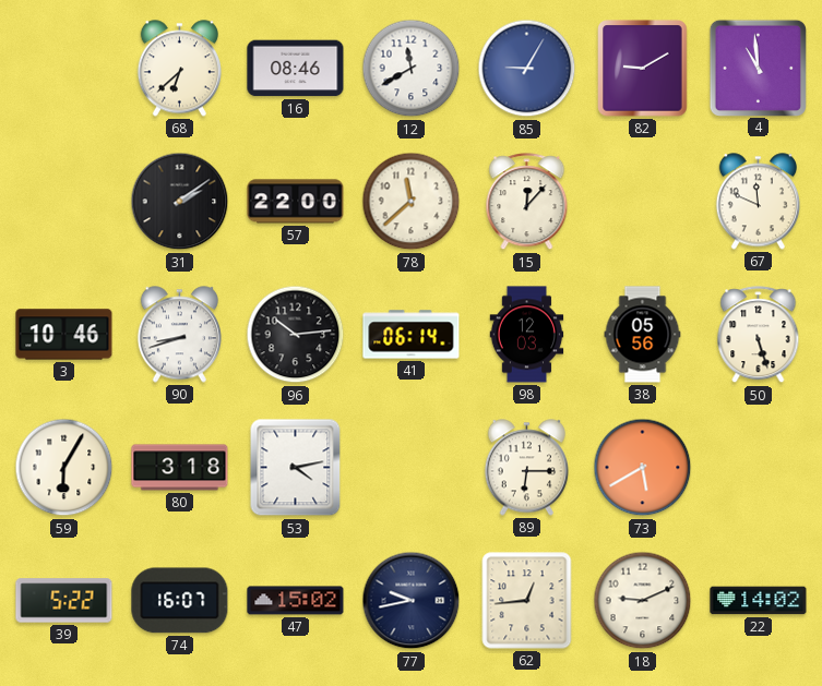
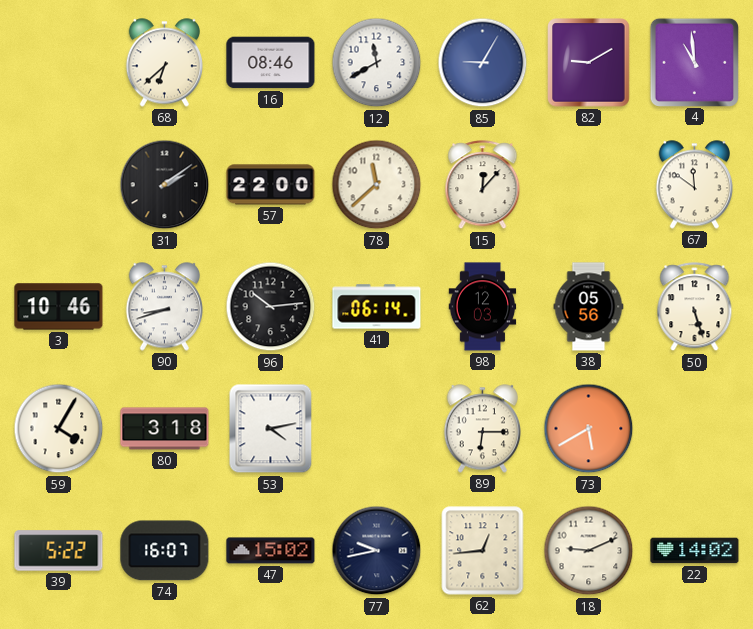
67: 11:49 -> 11:51 (694, 185)
59: 6:05 -> 4:05 (59, 429)
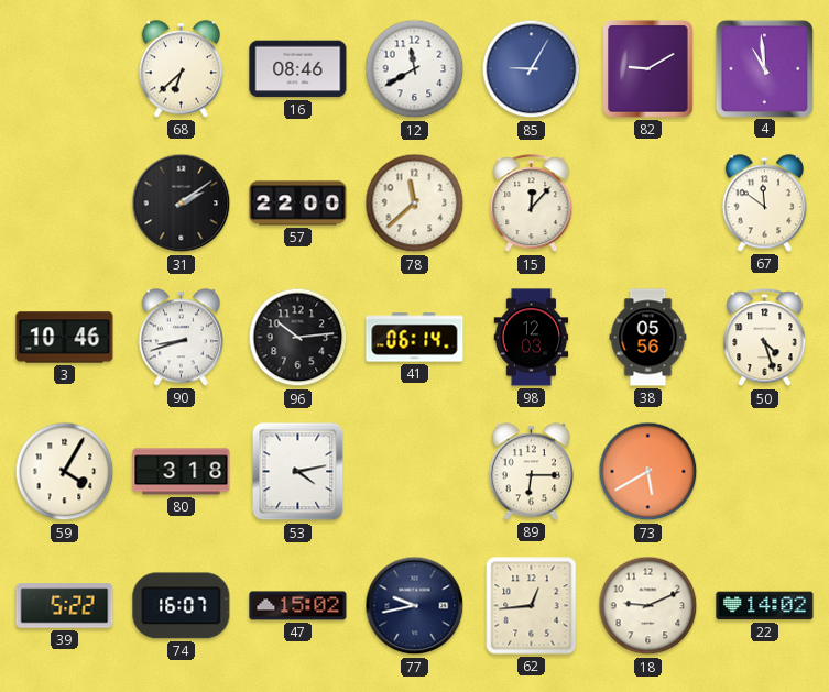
50: 5:27 -> 4:27 (765, 338)
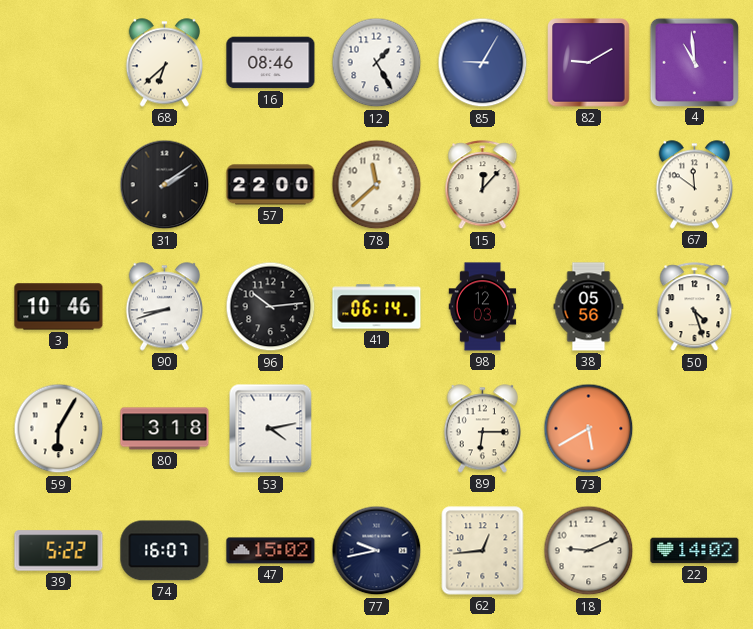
12: 11:40 -> 1:25 (377, 63)
59: 4:05 -> 6:05 (59, 429)
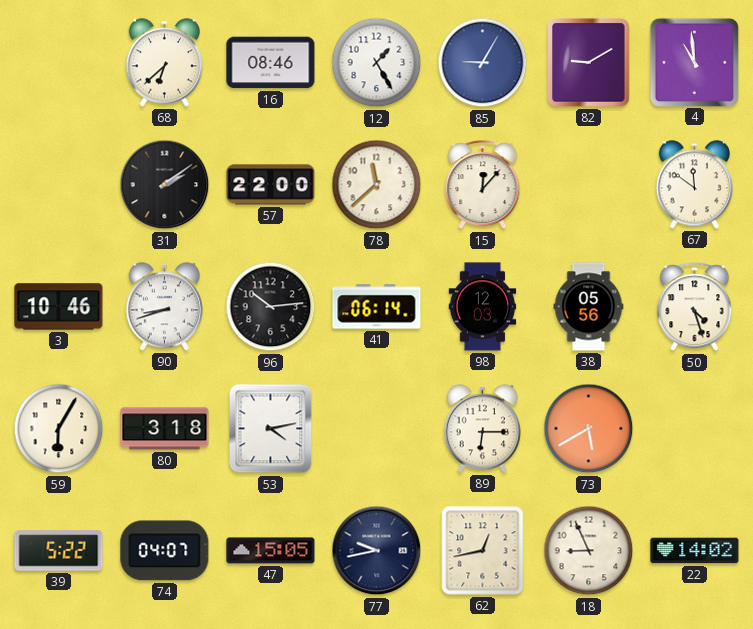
74: 16:07 -> 04:07 (165, 551)
47: 15:02 -> 15:05 (271, 551)
62: 12:44 -> 12:43 (483, 551)
18: 9:11 -> 8:56 (589, 551)
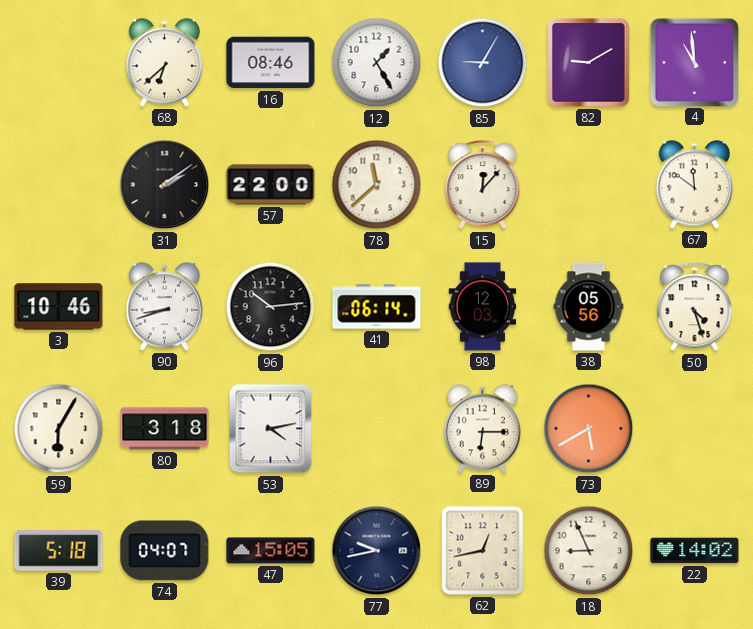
39: 5:22 -> 5:18 (59, 551)
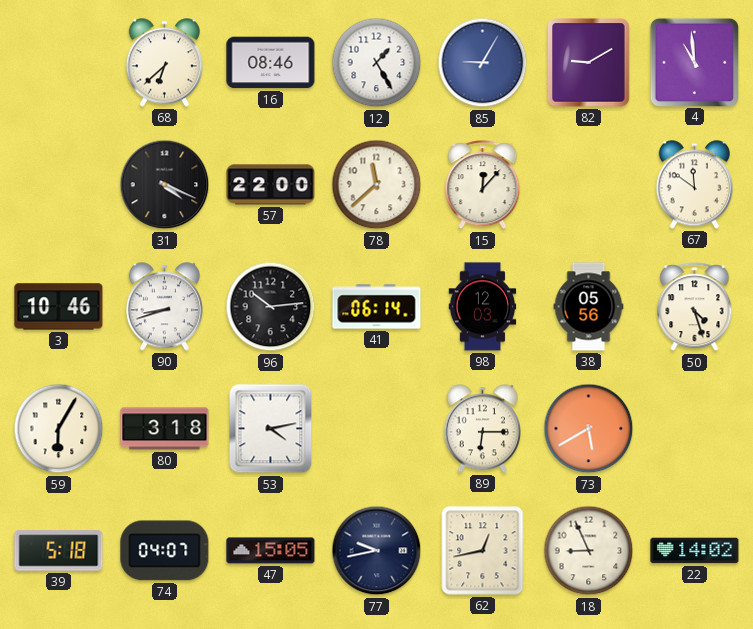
31: 2:09 -> 4:19 (165, 185)
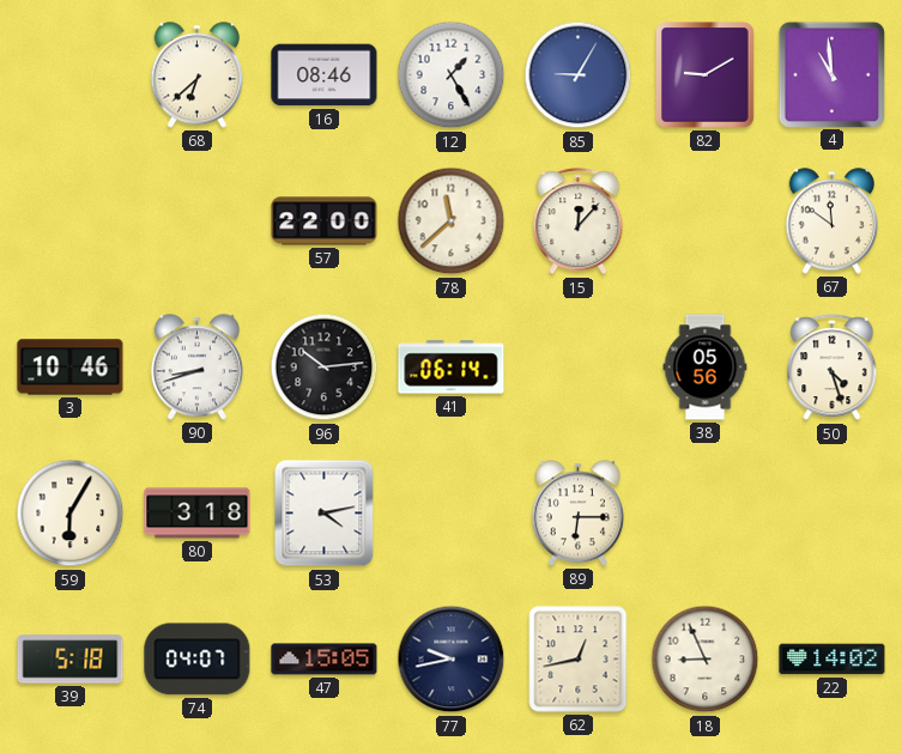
31: 4:19 -> none (165, 185)
98: 12:03 -> none (483, 307)
73: 5:40 -> none (589, 429)
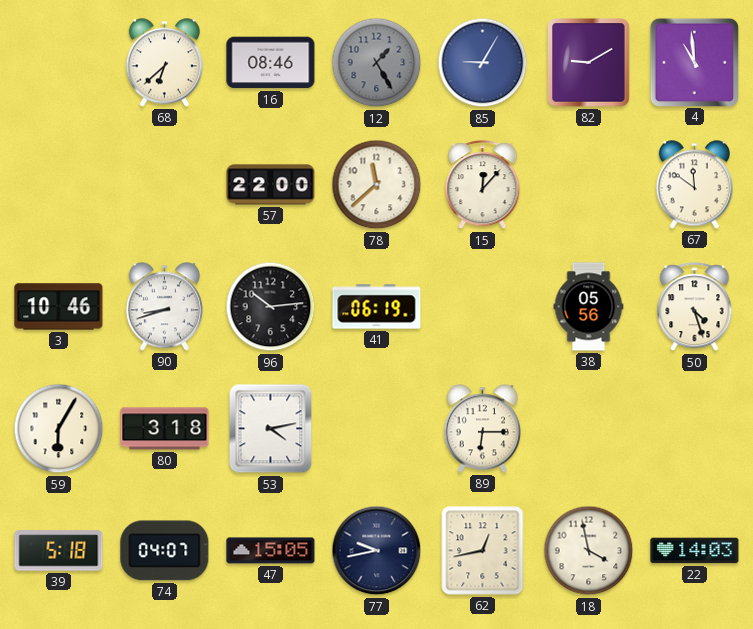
12 dial: white -> grey (377, 63)
41: 06:14 -> 06:19 (377, 307)
18: 8:56 -> 3:58 (589, 551)
22: 14:02 -> 14:03 (695, 551)
